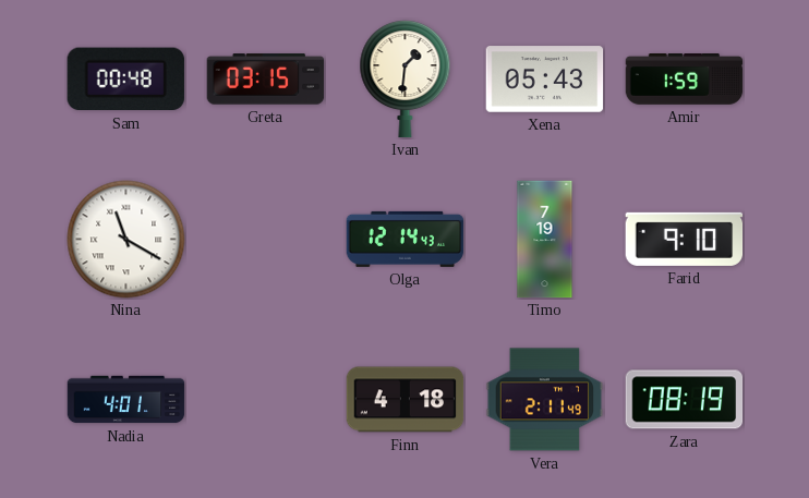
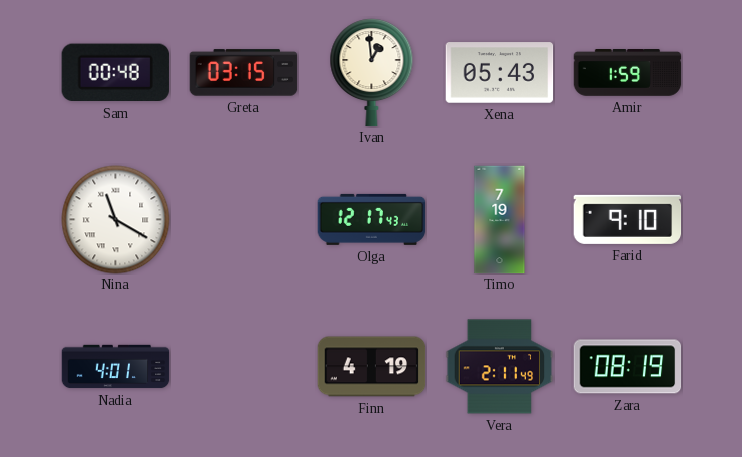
Ivan: 1:31 -> 12:59 (372, 73)
Olga: 12:14 -> 12:17 (372, 219)
Finn: 4:18 -> 4:19 (372, 367)
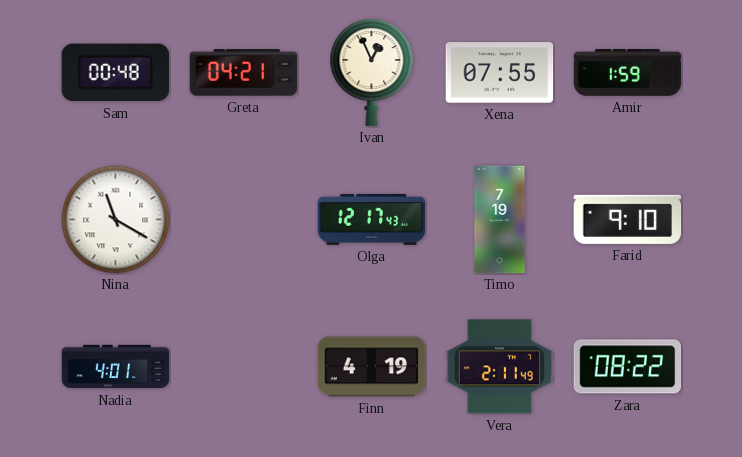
Greta: 03:15 -> 04:21 (244, 73)
Ivan: 12:59 -> 12:56 (372, 73)
Xena: 05:43 -> 07:55 (500, 73)
Zara: 08:19 -> 08:22 (628, 367)
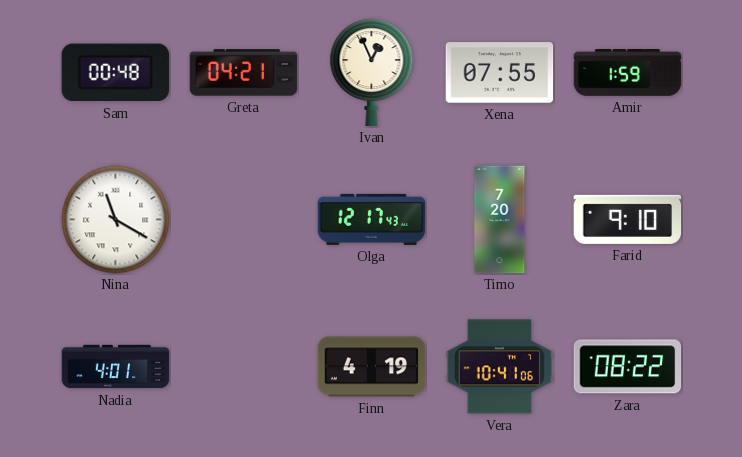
Timo: 7:19 -> 7:20 (500, 220)
Vera: 2:11 -> 10:41 (500, 367)
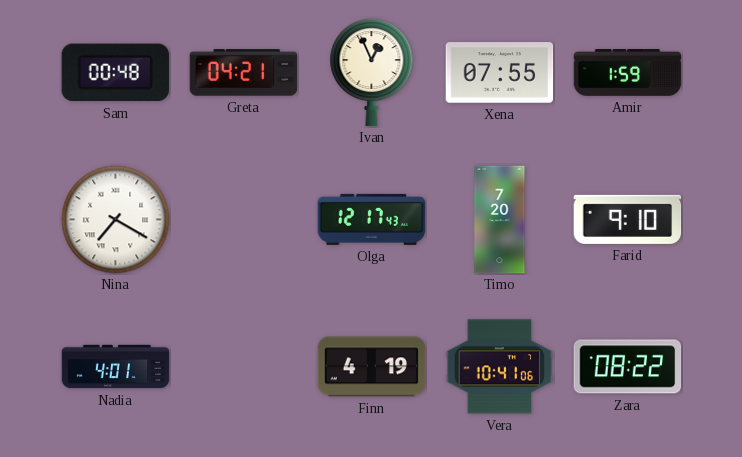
Nina: 11:20 -> 7:20 (116, 220)
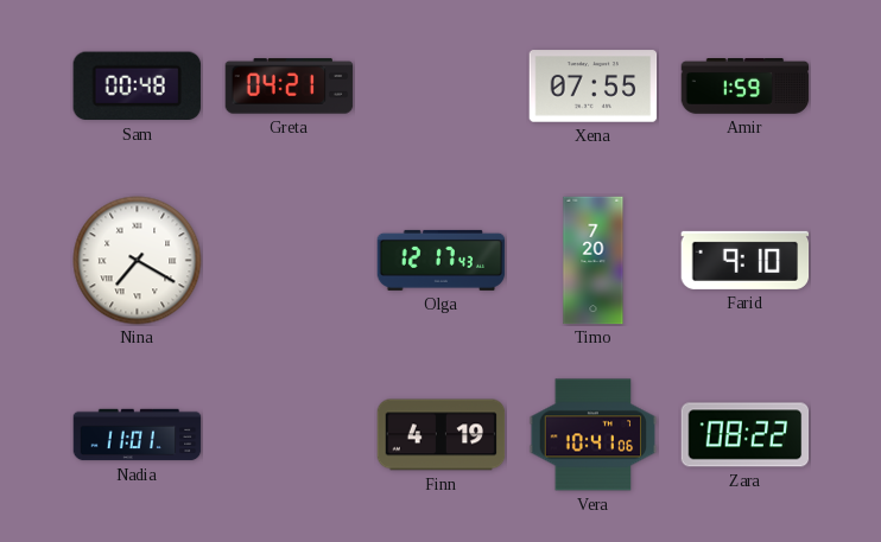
Ivan: 12:56 -> none (372, 73)
Nadia: 4:01 -> 11:01 (138, 435)
